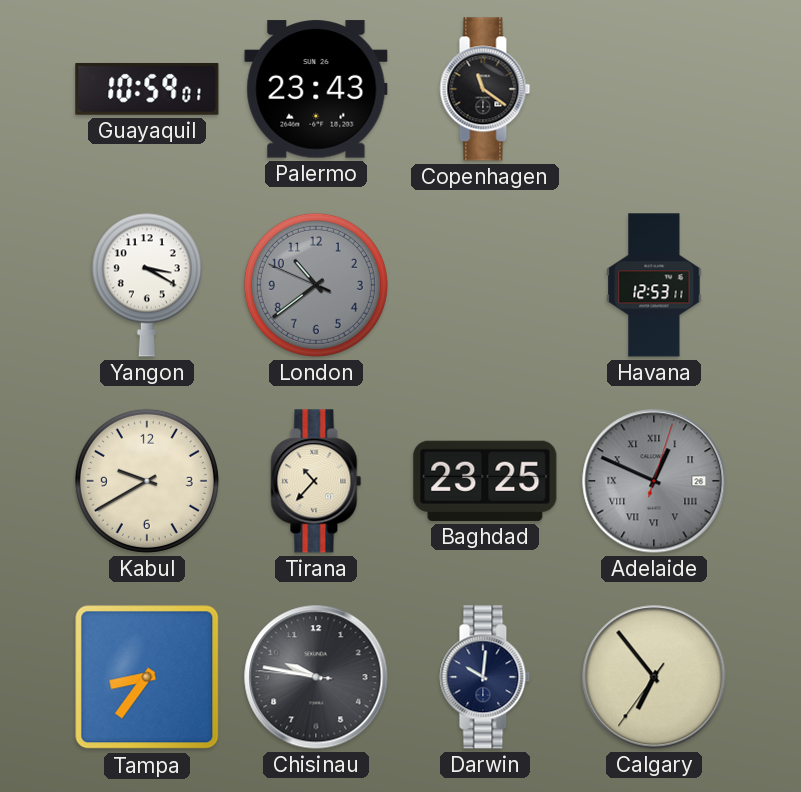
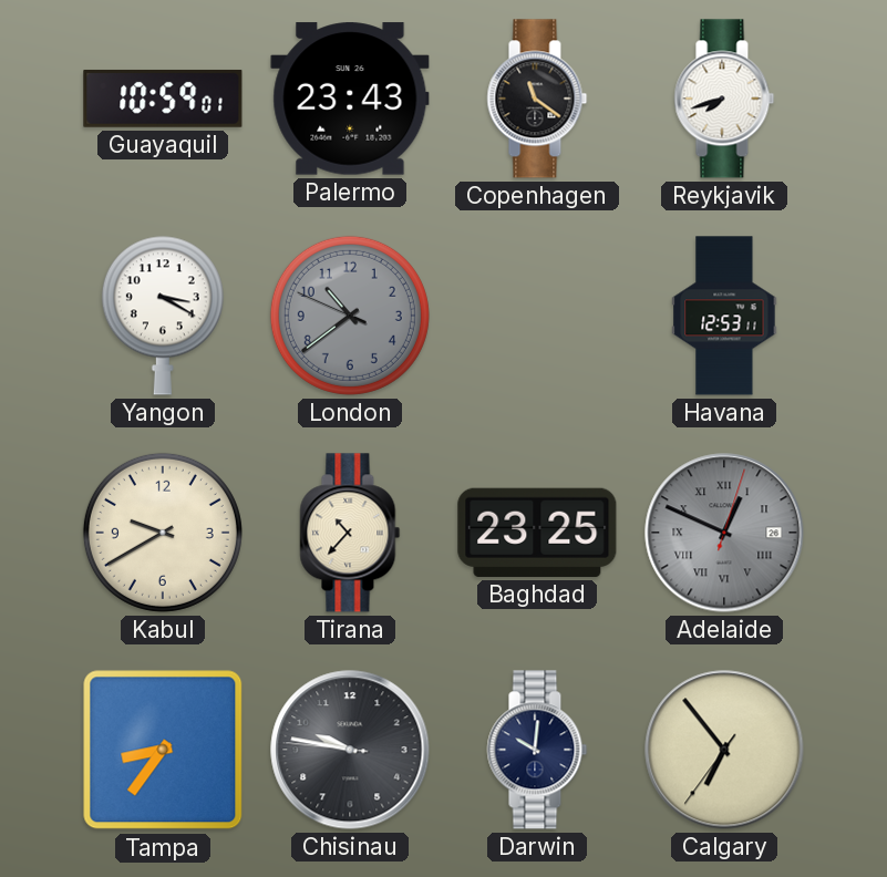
Reykjavik: none -> 7:42 (724, 99)
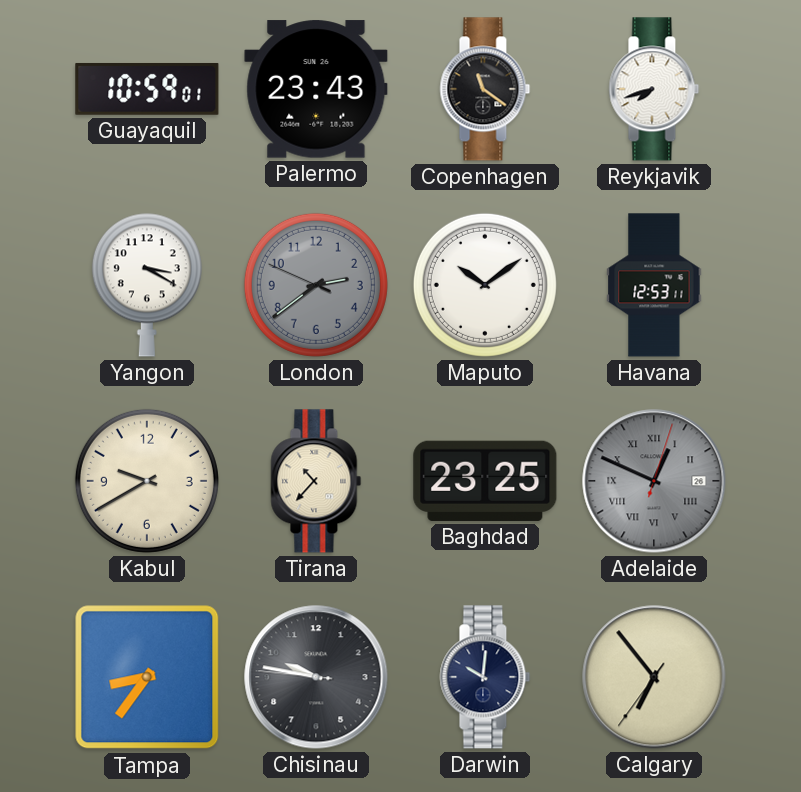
London: 10:38 -> 2:38 (316, 285)
Maputo: none -> 10:09 (485, 285)
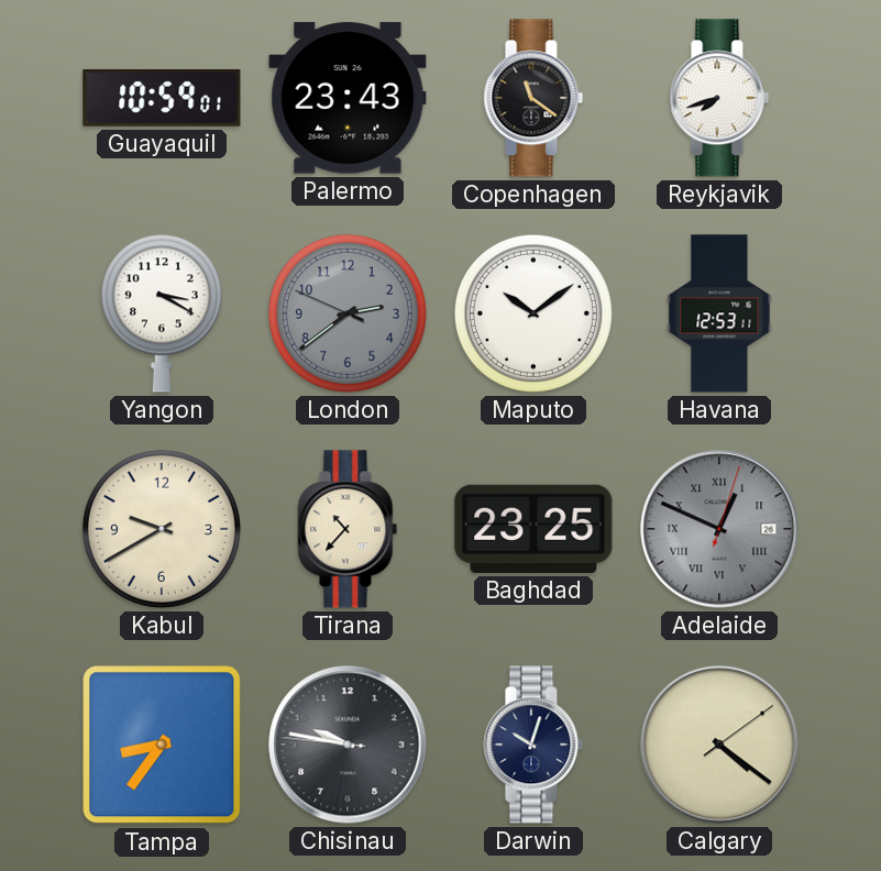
Darwin: 10:01 -> 10:03 (533, 745)
Calgary: 6:53 -> 4:21 (719, 745)
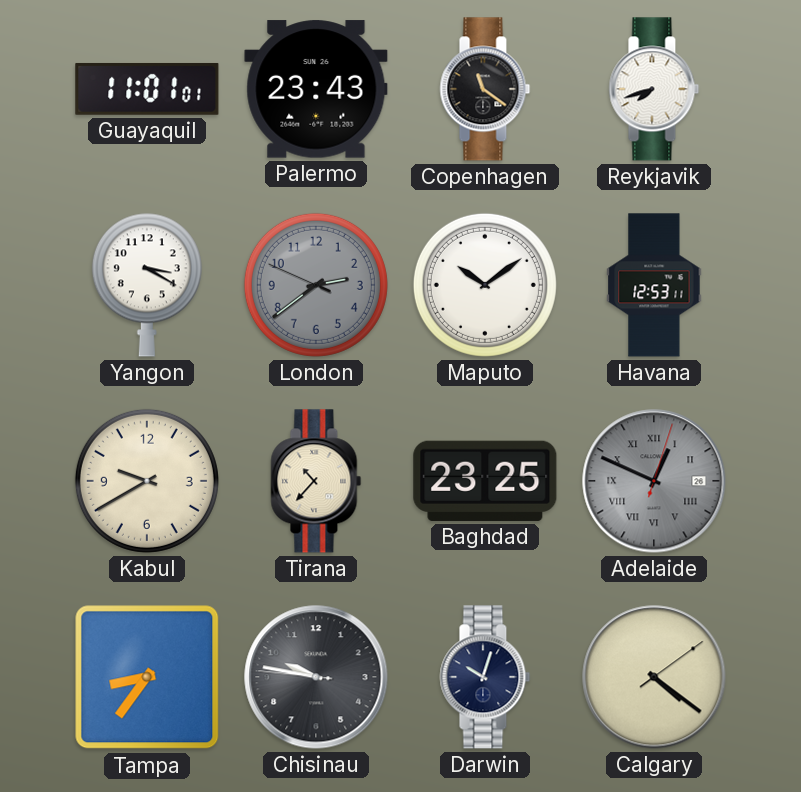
Guayaquil: 10:59 -> 11:01 (147, 89)
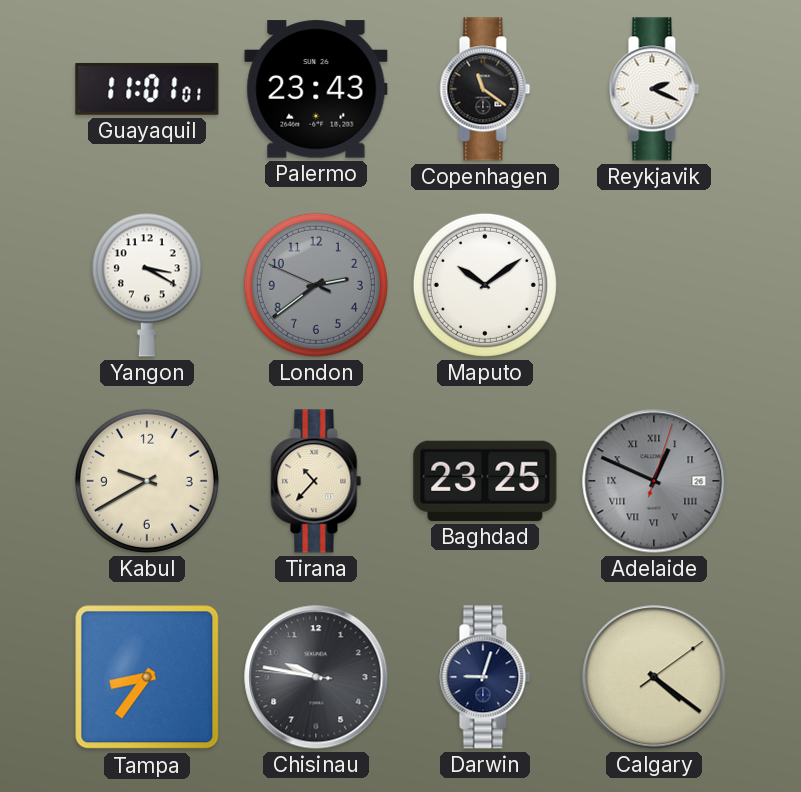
Reykjavik: 7:42 -> 2:19 (654, 89)
Havana: 12:53 -> none (654, 285)
Darwin: 10:03 -> 9:03 (485, 677)
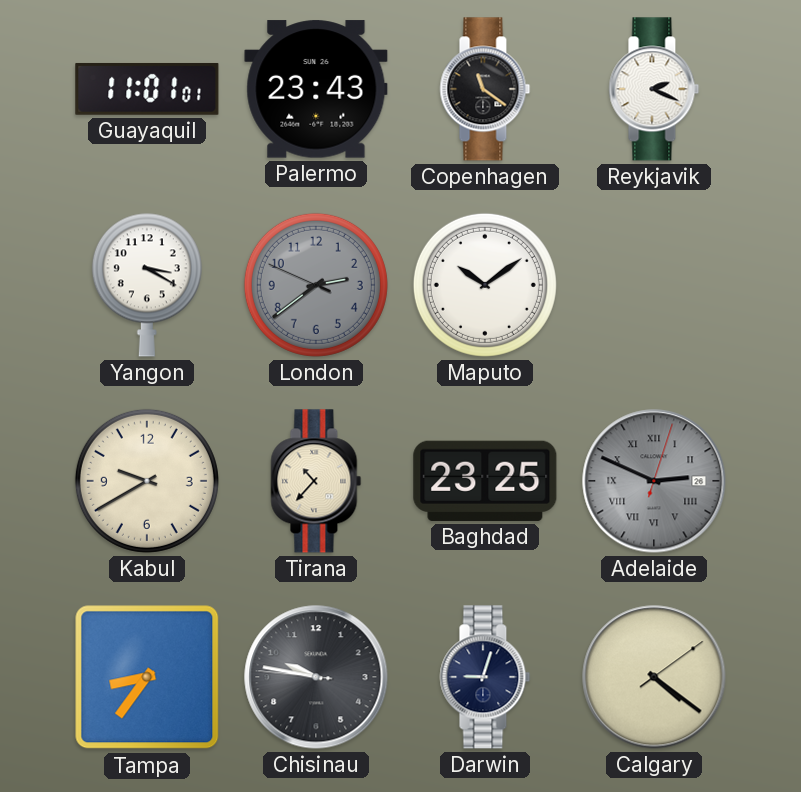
Adelaide: 12:49 -> 2:49 (654, 481)
